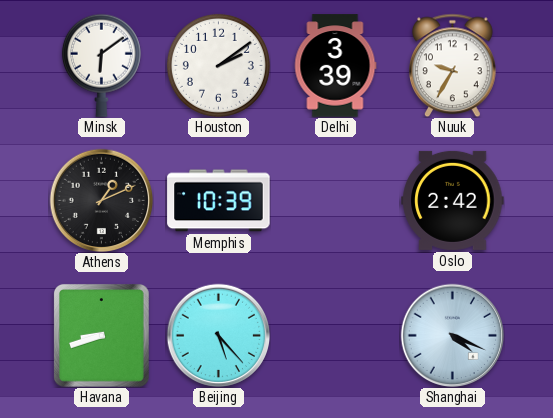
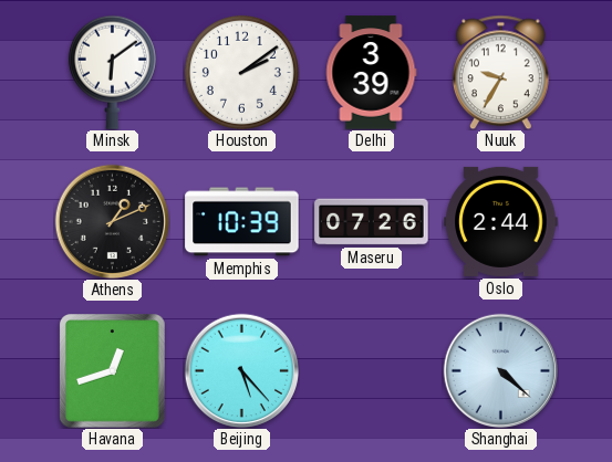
Maseru: none -> 07:26 (372, 222)
Oslo: 2:42 -> 2:44 (501, 221)
Havana: 8:42 -> 12:42 (112, 371)
Shanghai: 4:19 -> 4:22 (500, 370)
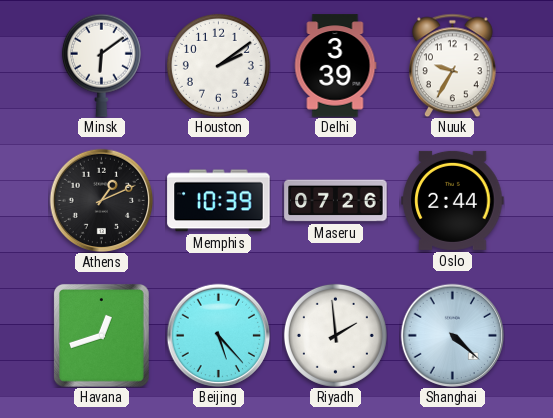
Riyadh: none -> 1:59 (335, 335)
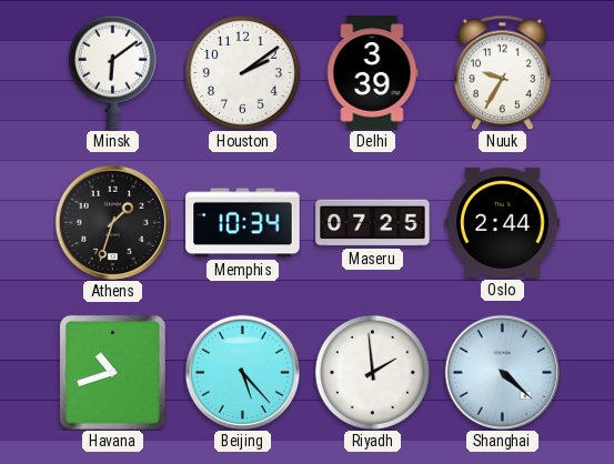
Athens: 1:11 -> 1:33 (112, 222)
Memphis: 10:39 -> 10:34 (243, 223)
Maseru: 07:26 -> 07:25 (373, 223)
Havana: 12:42 -> 10:42 (112, 373)
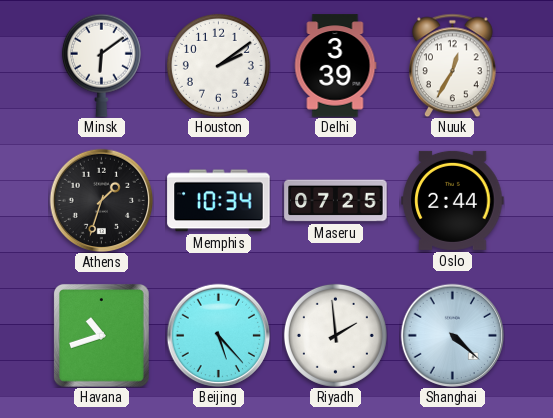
Nuuk: 9:35 -> 12:35 (453, 65)
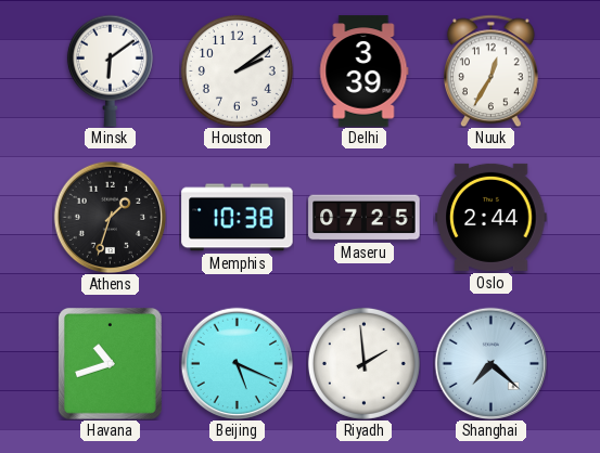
Memphis: 10:34 -> 10:38 (238, 218)
Beijing: 5:23 -> 5:19 (237, 363)
Shanghai: 4:22 -> 7:22 (490, 363)
